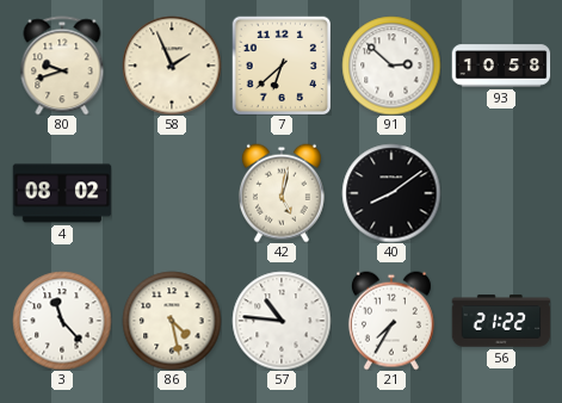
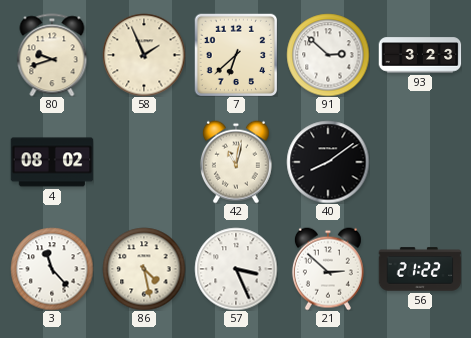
93: 10:58 -> 3:23 (420, 55)
42: 5:02 -> 11:02 (236, 162)
57: 10:46 -> 3:26 (236, 269)
21: 7:35 -> 2:52 (328, 269)
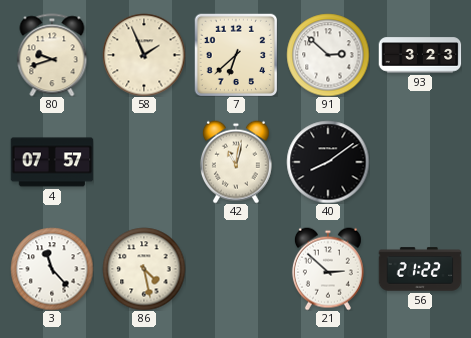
4: 08:02 -> 07:57 (52, 162)
57: 3:26 -> none (236, 269)
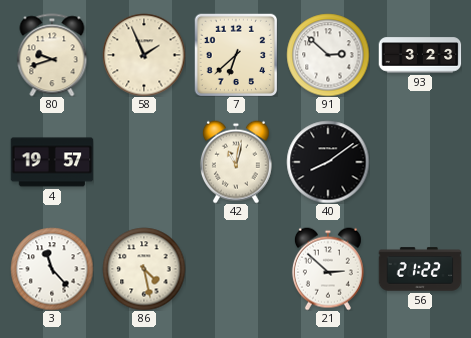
4: 07:57 -> 19:57 (52, 162)
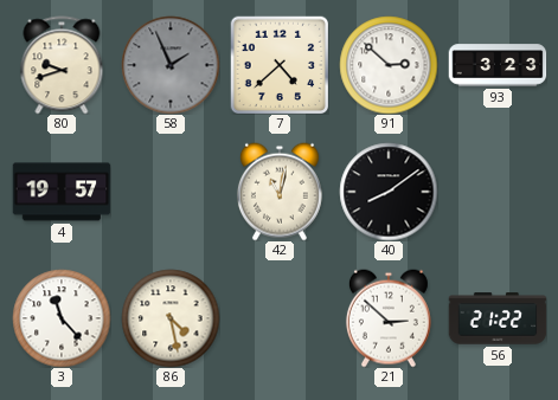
58 dial: cream -> grey (171, 65)
7: 6:38 -> 4:38 (280, 65)
